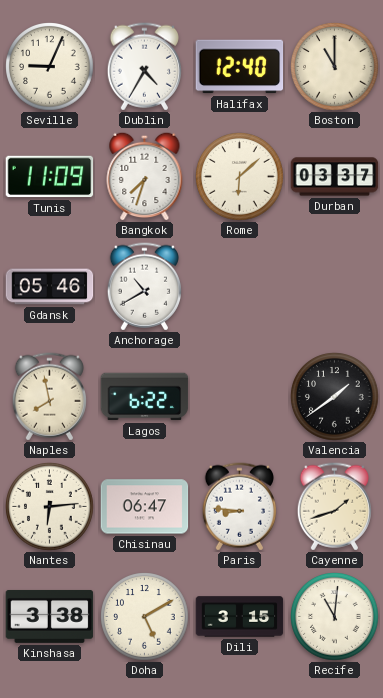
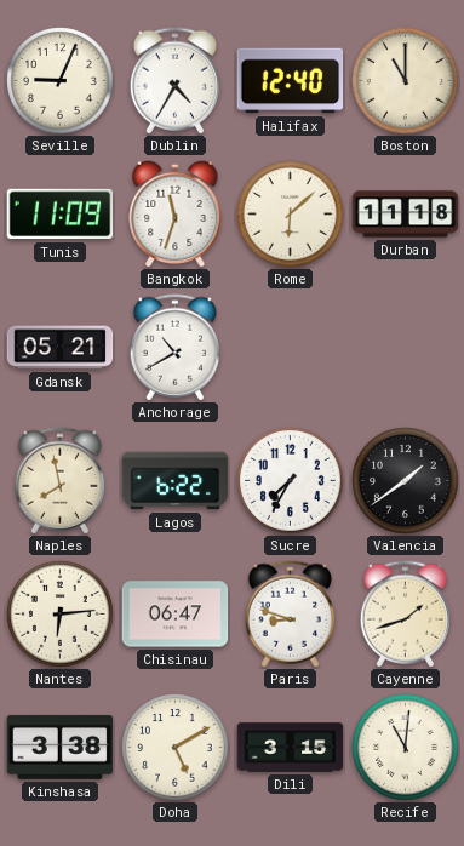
Bangkok: 7:33 -> 11:33 (176, 213)
Durban: 03:37 -> 11:18 (406, 215)
Gdansk: 05:46 -> 05:21 (61, 348)
Sucre: none -> 7:35 (291, 481)
Paris: 8:46 -> 8:48 (290, 615)
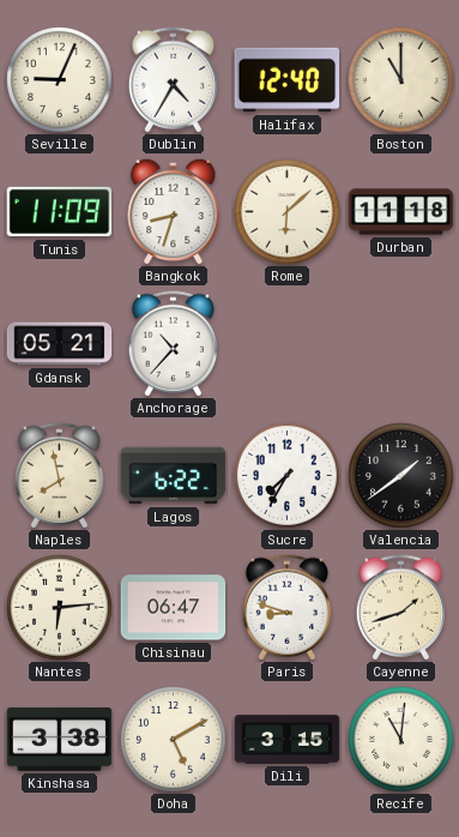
Bangkok: 11:33 -> 8:33 (174, 211)
Anchorage: 10:40 -> 10:37 (173, 344)
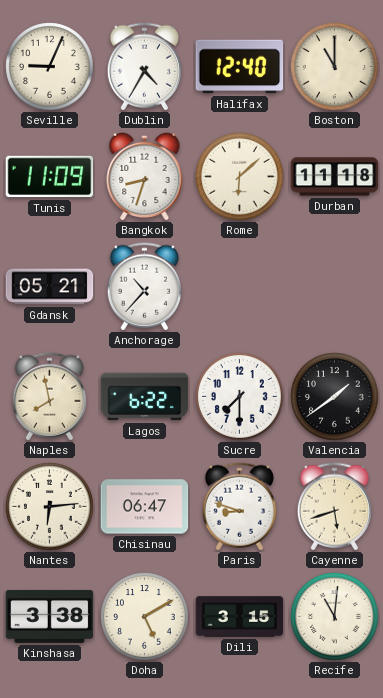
Sucre: 7:35 -> 7:30 (240, 397)
Cayenne: 1:42 -> 5:42 (334, 507)
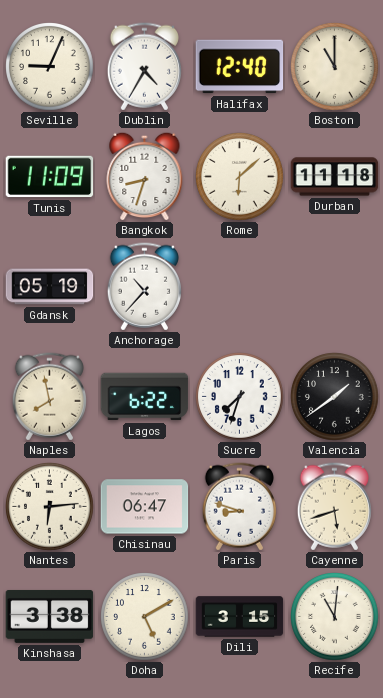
Gdansk: 05:21 -> 05:19 (50, 287)
Sucre: 7:30 -> 7:33 (240, 397)
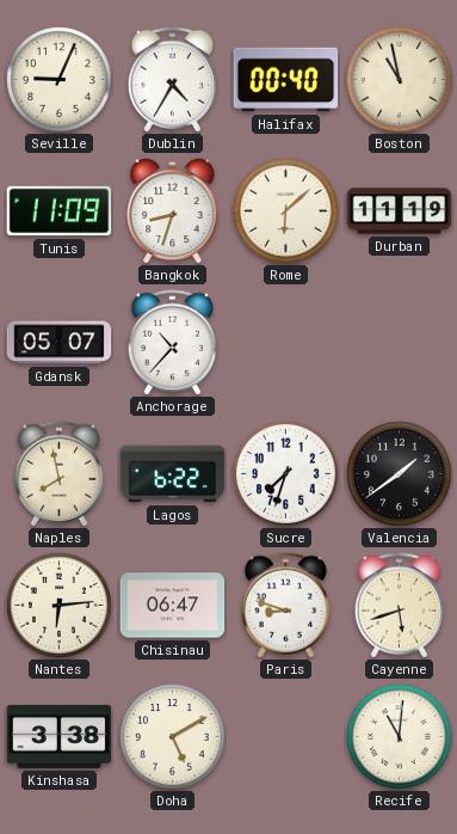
Halifax: 12:40 -> 00:40 (286, 80)
Boston: 11:00 -> 10:58 (400, 80)
Durban: 11:18 -> 11:19 (400, 211)
Gdansk: 05:19 -> 05:07 (60, 343)
Dili: 3:15 -> none (240, 617)
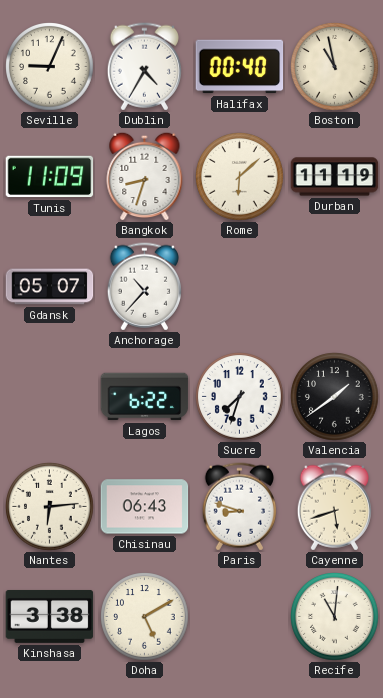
Naples: 7:58 -> none (58, 474)
Chisinau: 06:47 -> 06:43 (145, 507)
